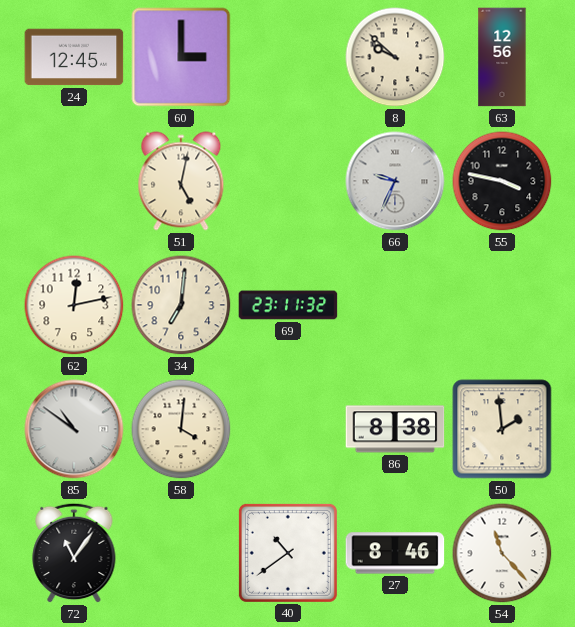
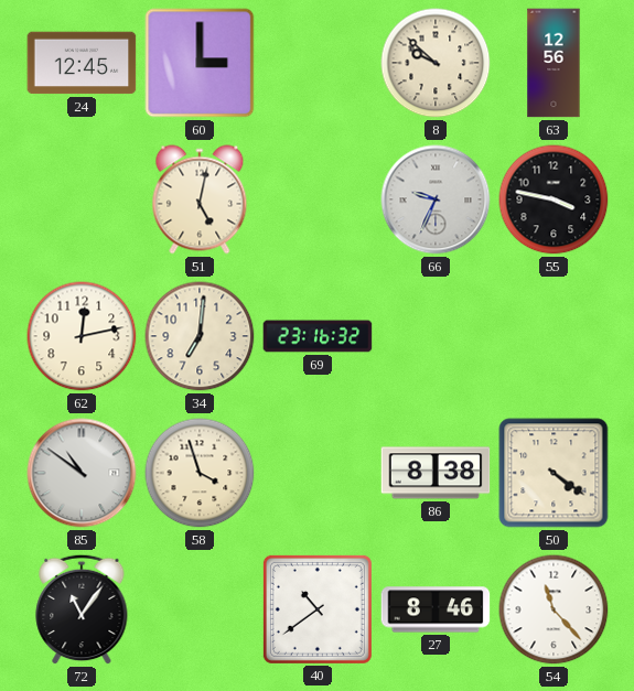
69: 23:11 -> 23:16 (318, 336)
58: 4:01 -> 3:57 (200, 473)
50: 1:59 -> 4:21 (554, 473)
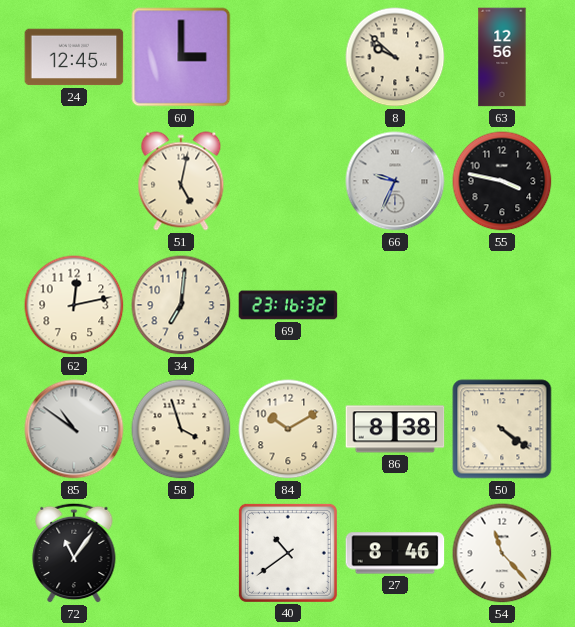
84: none -> 10:10 (288, 429)
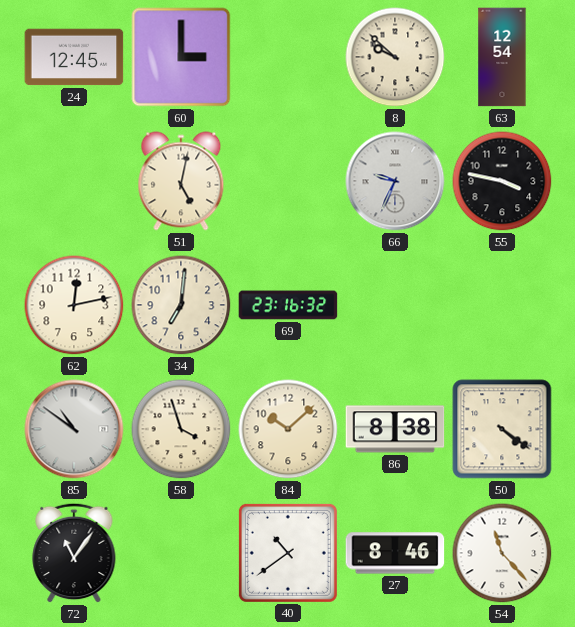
63: 12:56 -> 12:54 (502, 57)
84: 10:10 -> 10:08 (288, 429)
